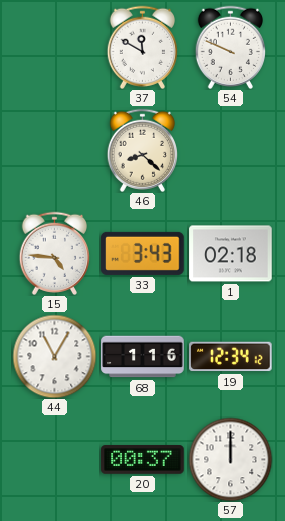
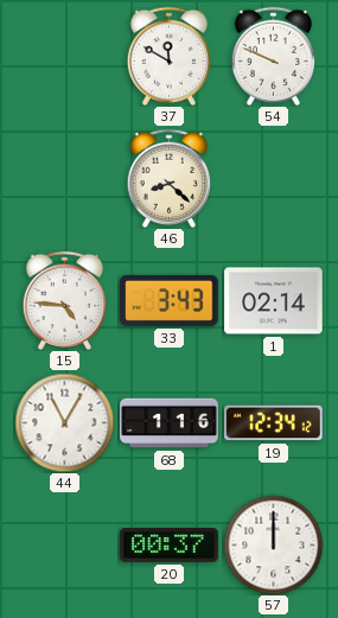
1: 02:18 -> 02:14 (274, 301)
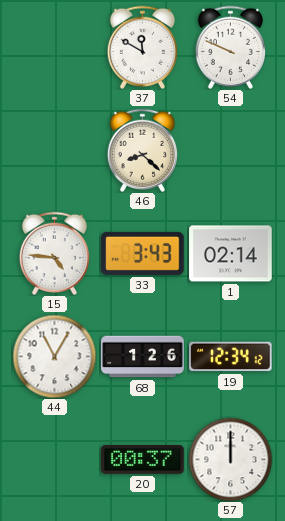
68: 1:16 -> 1:26 (143, 357)
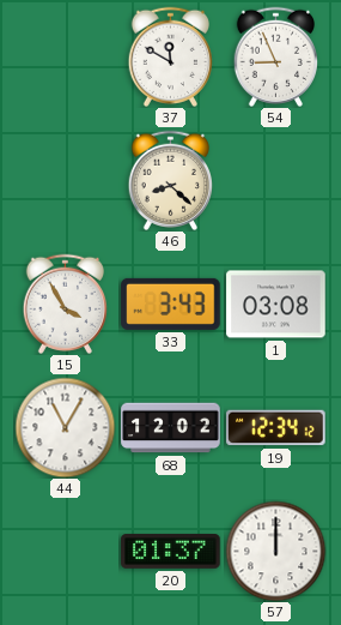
54: 9:49 -> 8:56 (275, 56)
15: 4:46 -> 3:55 (65, 304)
1: 02:14 -> 03:08 (276, 305)
68: 1:26 -> 12:02 (171, 428)
20: 00:37 -> 01:37 (171, 552)
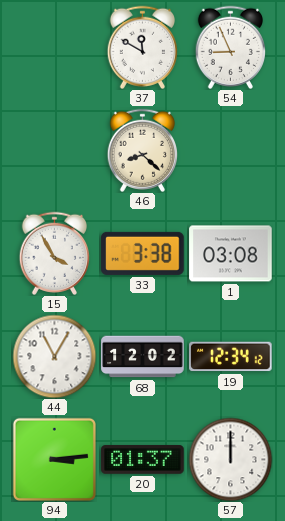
33: 3:43 -> 3:38 (143, 253)
94: none -> 3:14 (54, 459)
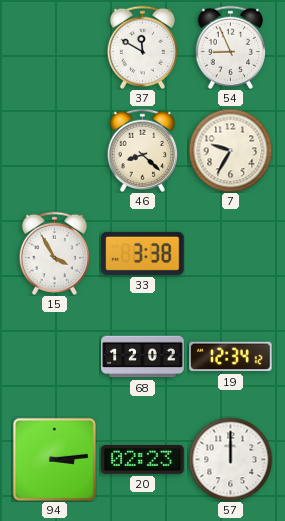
7: none -> 9:35 (230, 150)
1: 03:08 -> none (231, 254)
44: 11:05 -> none (54, 356)
20: 01:37 -> 02:23 (143, 460)
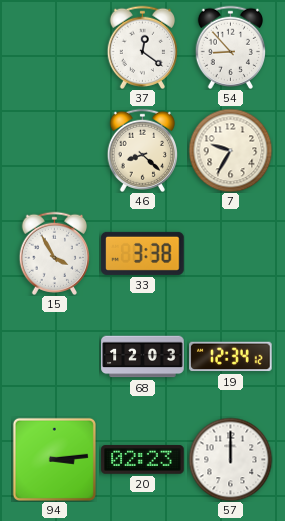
37: 11:50 -> 12:21 (142, 47)
54: 8:56 -> 8:53 (230, 47)
68: 12:02 -> 12:03 (143, 357)
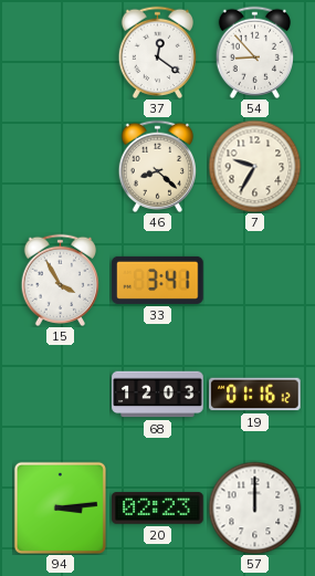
33: 3:38 -> 3:41 (158, 280)
19: 12:34 -> 01:16 (255, 395)
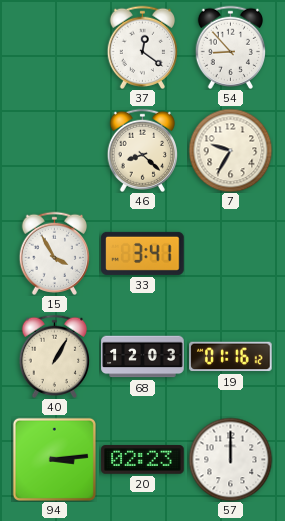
40: none -> 1:05 (54, 356)
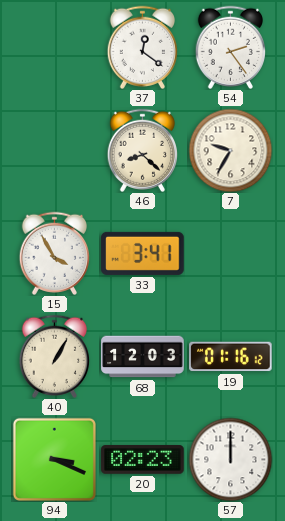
54: 8:53 -> 2:24 (230, 47)
94: 3:14 -> 3:19 (54, 459)
